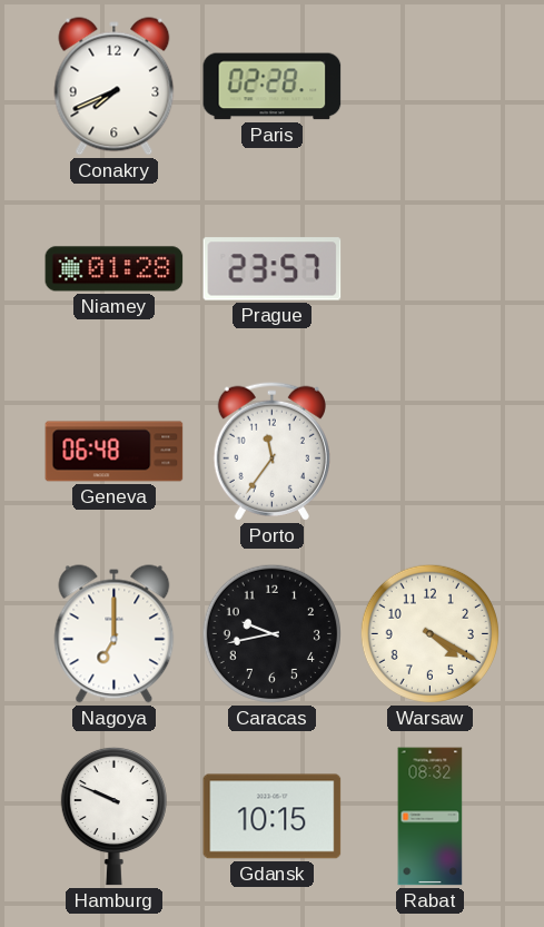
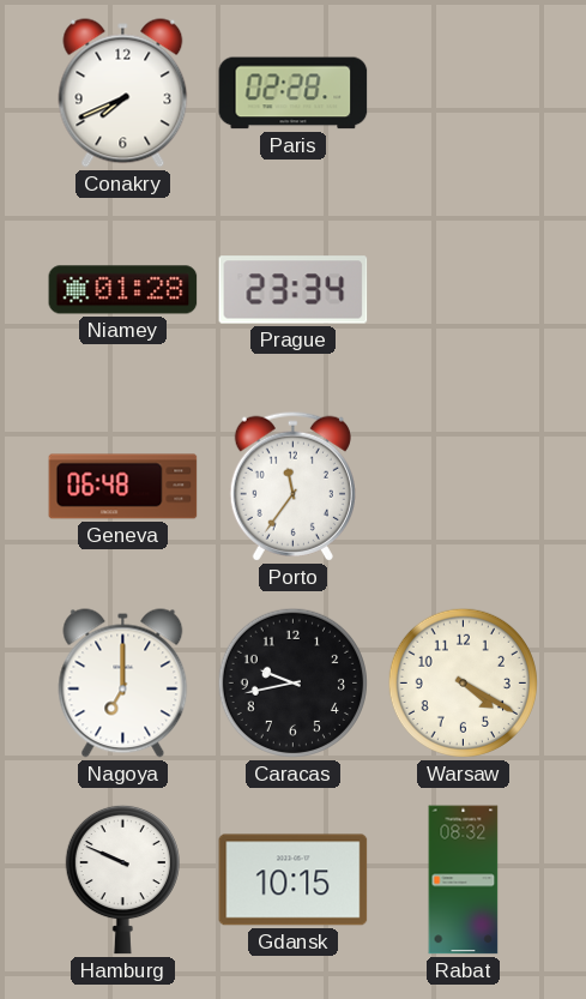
Prague: 23:57 -> 23:34 (294, 290)
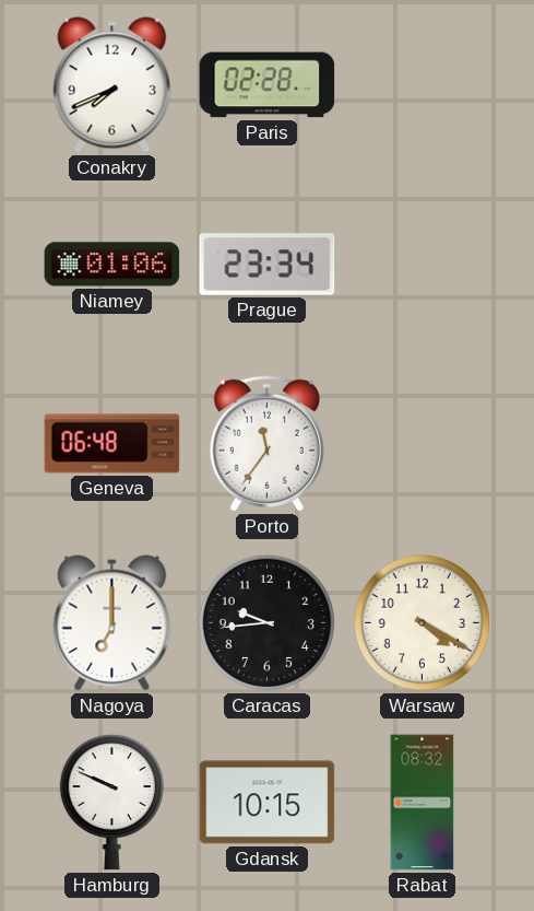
Niamey: 01:28 -> 01:06 (112, 265)
Caracas: 9:43 -> 9:44 (266, 622)
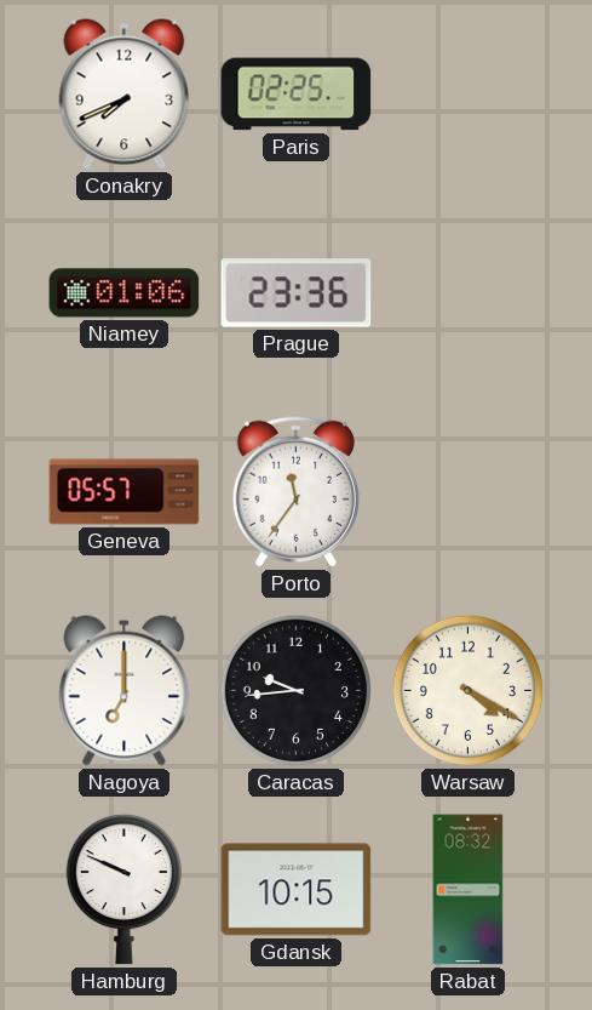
Paris: 02:28 -> 02:25 (297, 95)
Prague: 23:34 -> 23:36 (297, 293)
Geneva: 06:48 -> 05:57 (125, 492)
